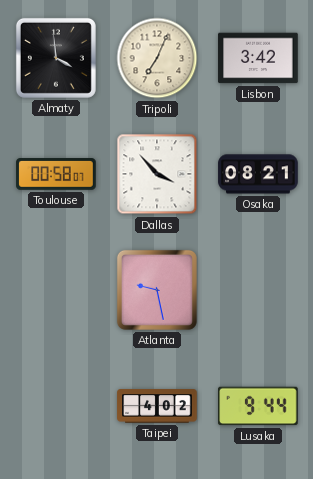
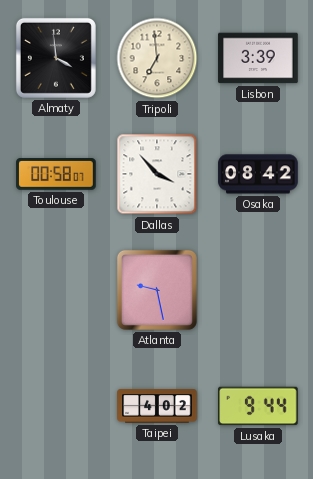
Tripoli: 7:04 -> 6:59 (157, 58)
Lisbon: 3:42 -> 3:39 (258, 58)
Osaka: 08:21 -> 08:42 (258, 174)
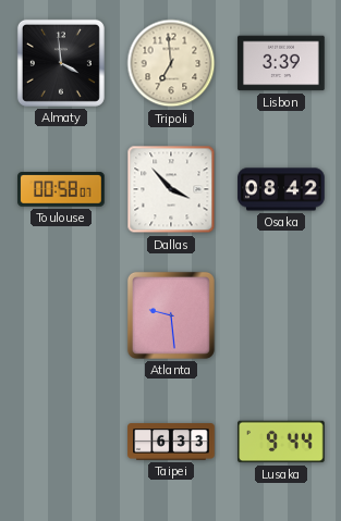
Atlanta: 9:28 -> 9:29 (171, 315)
Taipei: 4:02 -> 6:33 (171, 442)
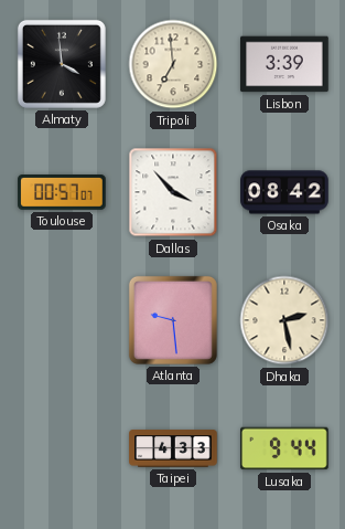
Toulouse: 00:58 -> 00:57 (62, 192)
Dhaka: none -> 2:28 (284, 320)
Taipei: 6:33 -> 4:33 (173, 448)
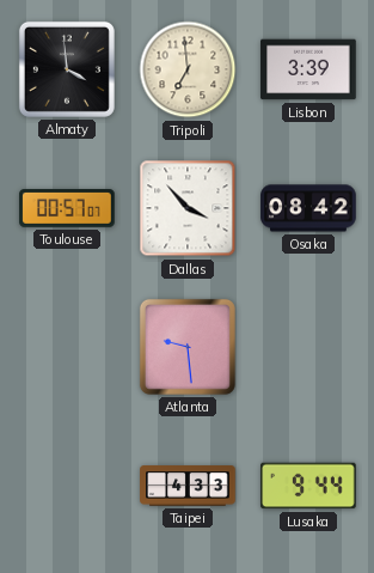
Dhaka: 2:28 -> none (284, 320)
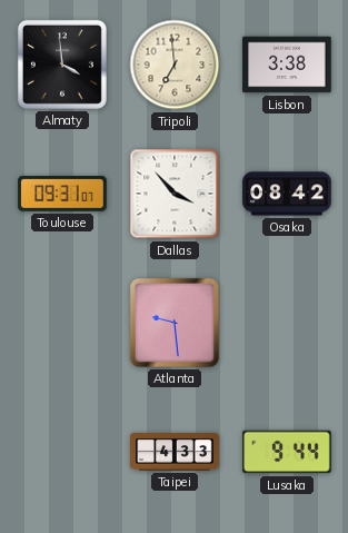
Lisbon: 3:39 -> 3:38 (287, 65)
Toulouse: 00:57 -> 09:31 (62, 194)
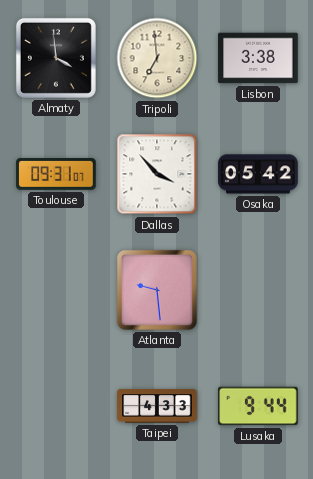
Osaka: 08:42 -> 05:42 (258, 174)
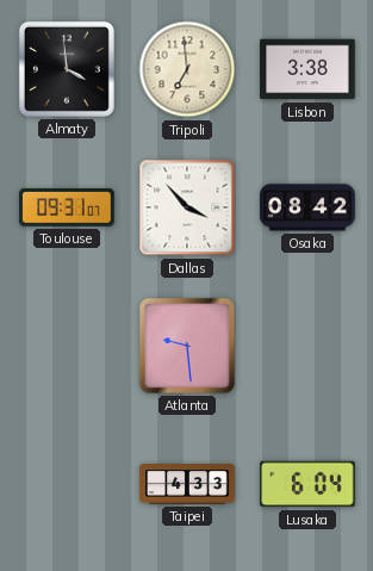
Osaka: 05:42 -> 08:42 (307, 207)
Lusaka: 9:44 -> 6:04 (307, 484)
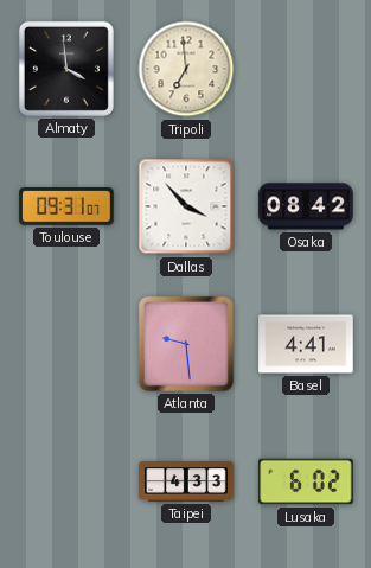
Lisbon: 3:38 -> none (307, 69)
Basel: none -> 4:41 (306, 344)
Lusaka: 6:04 -> 6:02 (306, 481)
